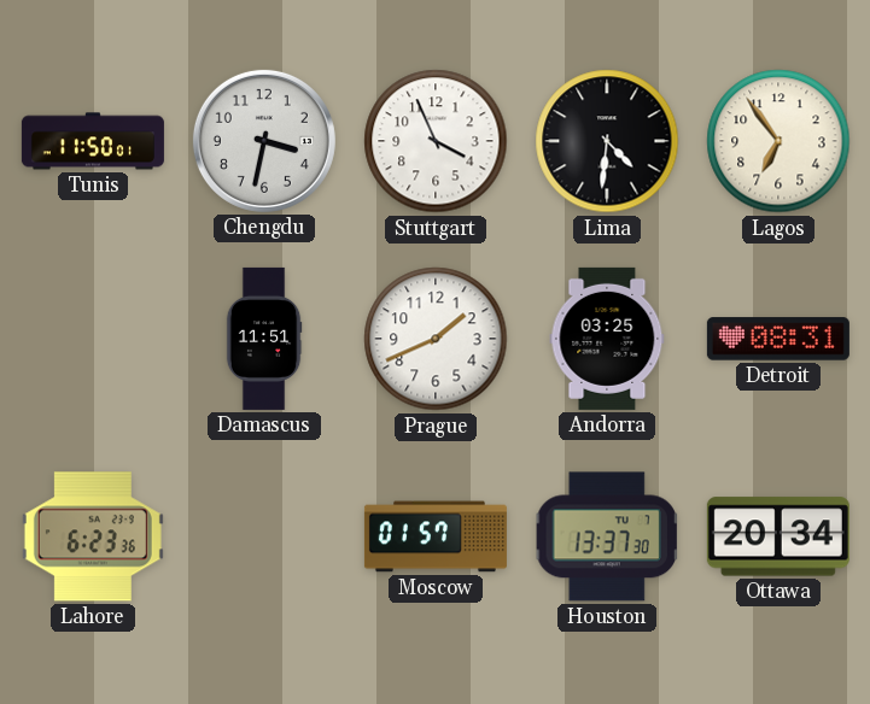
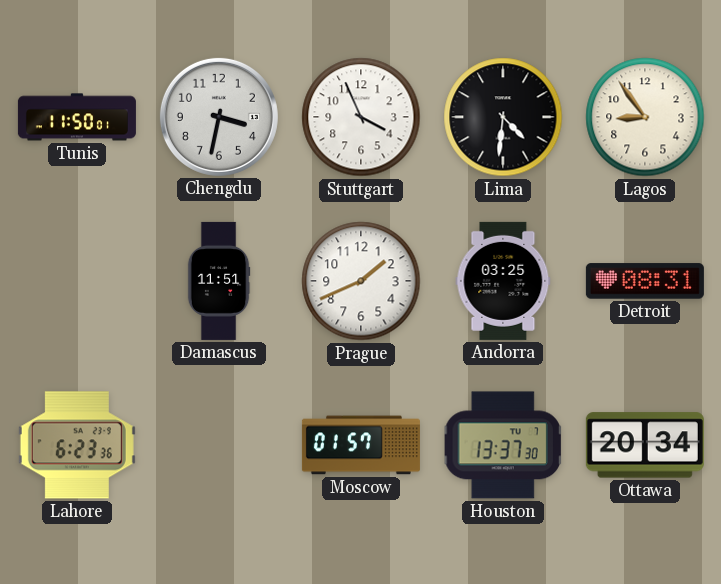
Lagos: 6:54 -> 8:54 (645, 117)
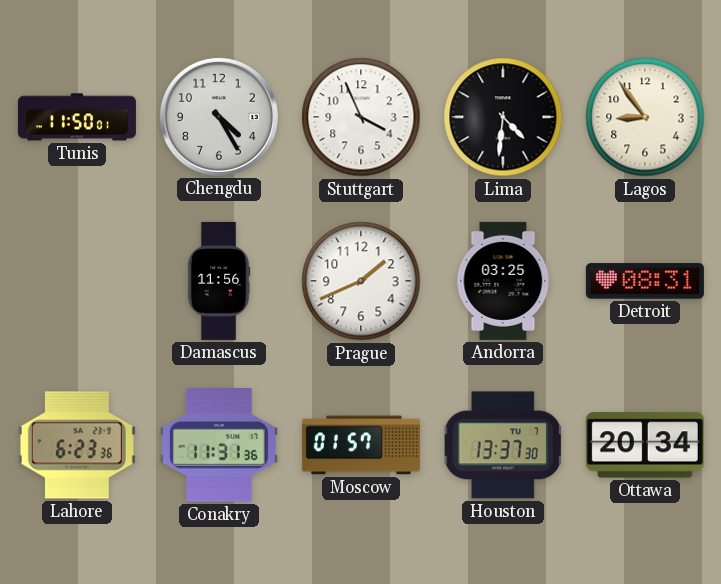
Chengdu: 3:32 -> 4:25 (219, 117)
Damascus: 11:51 -> 11:56 (219, 281)
Conakry: none -> 11:31 (219, 446)
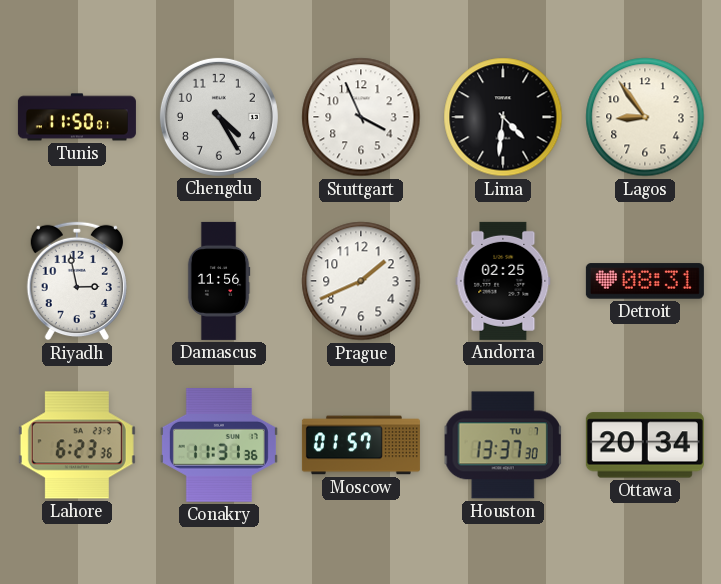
Riyadh: none -> 2:58 (77, 281)
Andorra: 03:25 -> 02:25 (503, 281)
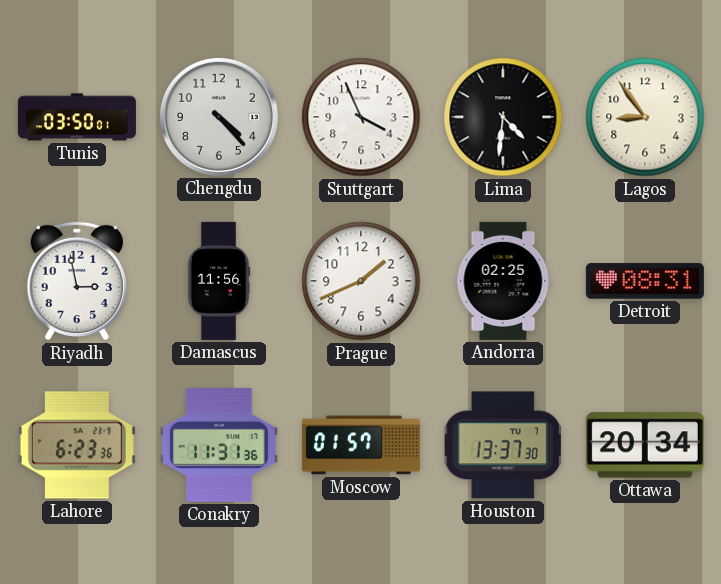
Tunis: 11:50 -> 03:50 (77, 117)
Chengdu: 4:25 -> 4:23 (219, 117)
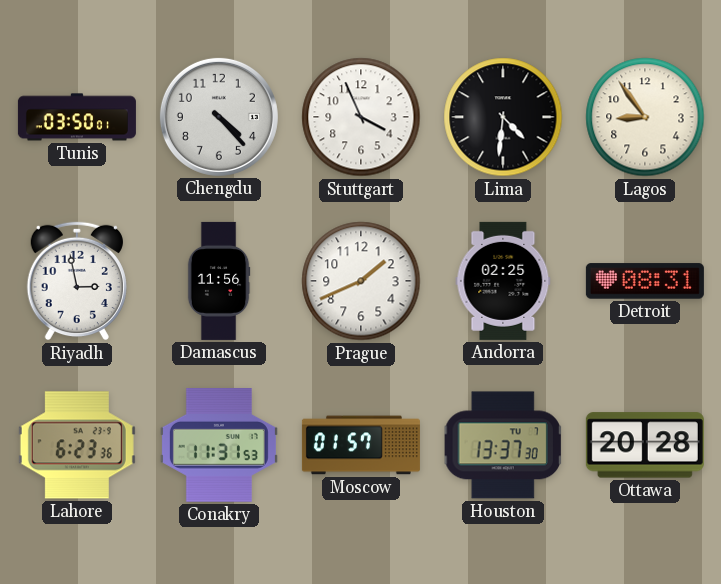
Conakry: 11:31:36 -> 11:31:53 (219, 446)
Ottawa: 20:34 -> 20:28 (645, 445)
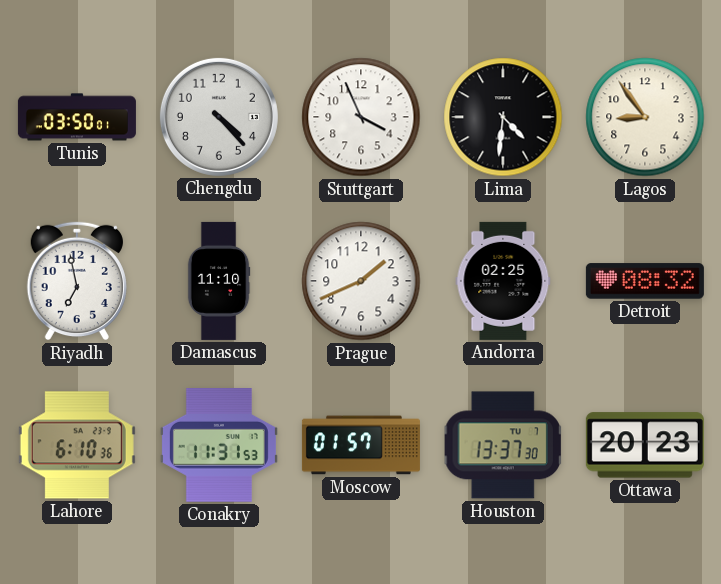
Riyadh: 2:58 -> 6:58 (77, 281)
Damascus: 11:56 -> 11:10 (219, 281)
Detroit: 08:31 -> 08:32 (645, 281)
Lahore: 6:23 -> 6:10 (77, 445)
Ottawa: 20:28 -> 20:23 (645, 445)
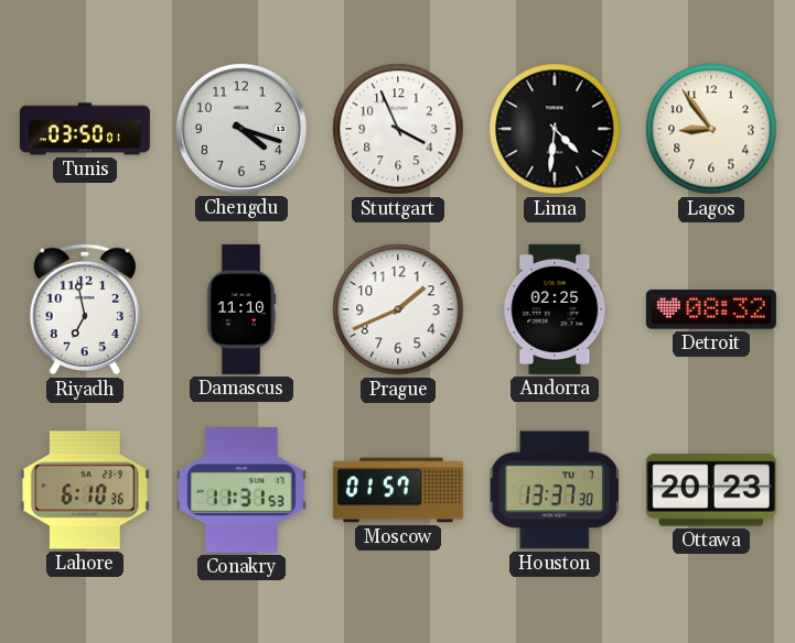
Chengdu: 4:23 -> 4:18 (241, 129)
